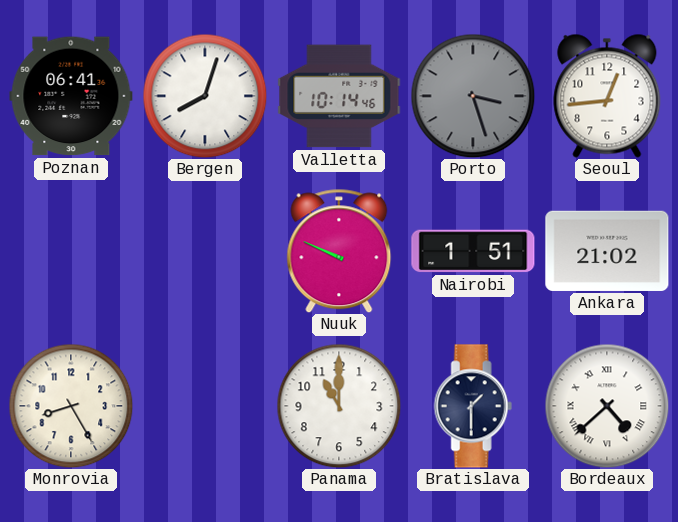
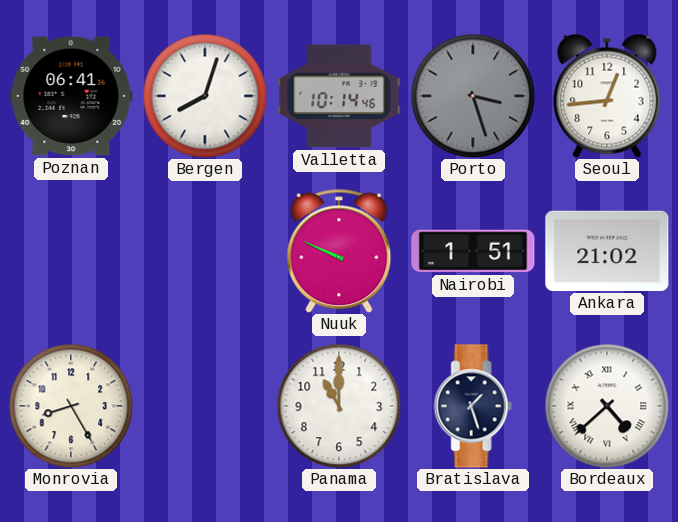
Bratislava: 1:30 -> 1:27 (473, 406)
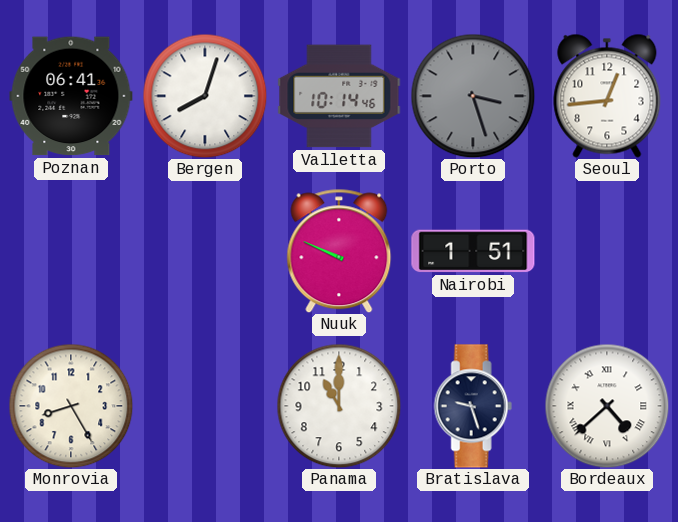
Ankara: 21:02 -> none (607, 251)
Bratislava: 1:27 -> 9:27 (473, 406)
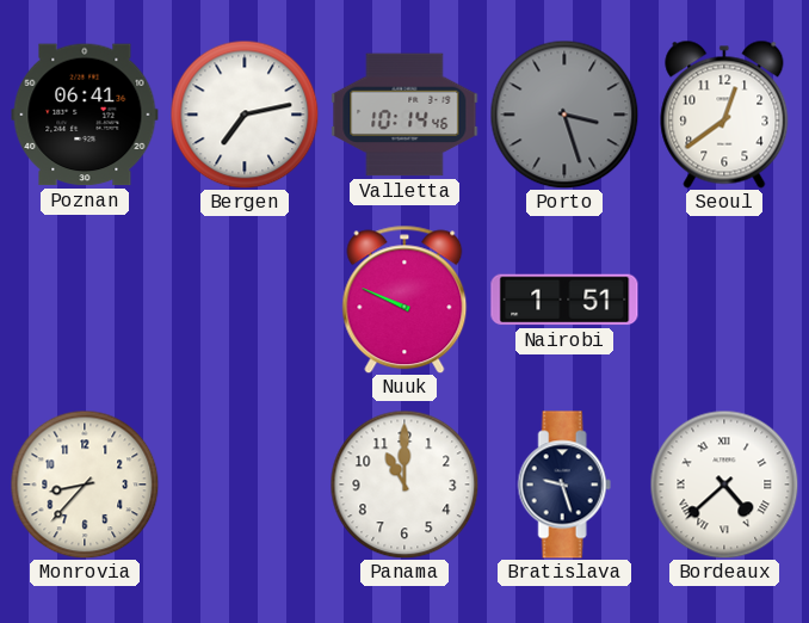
Bergen: 8:03 -> 7:13 (245, 115)
Seoul: 12:44 -> 12:39 (724, 115)
Monrovia: 8:25 -> 8:37 (85, 485)
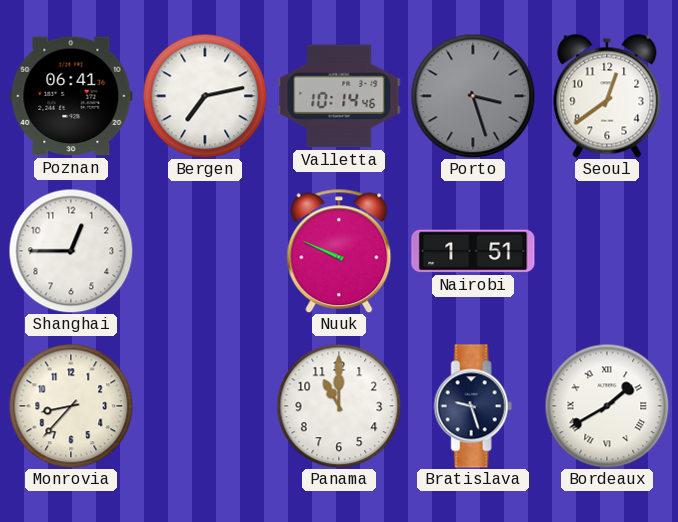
Shanghai: none -> 12:45 (71, 251)
Bordeaux: 4:38 -> 1:40 (607, 406)
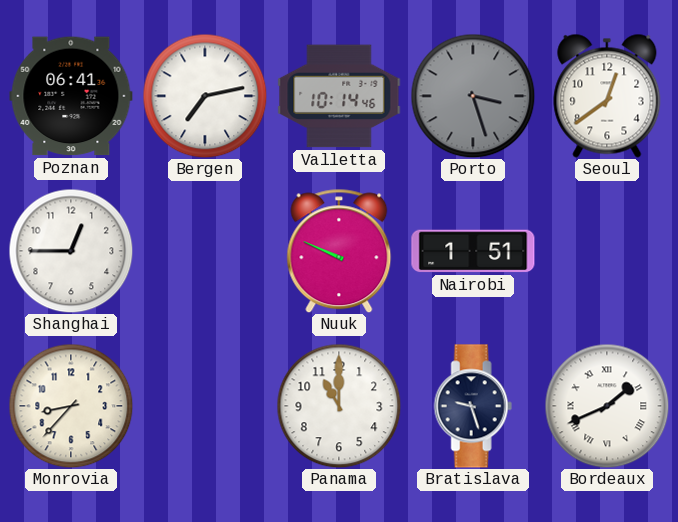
Bordeaux: 1:40 -> 1:41 (607, 406)
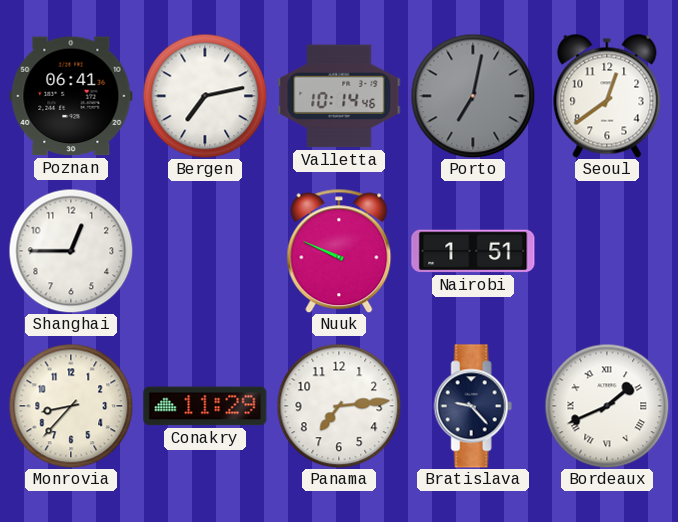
Porto: 3:27 -> 7:02 (473, 96)
Conakry: none -> 11:29 (205, 406)
Panama: 11:00 -> 7:14 (339, 406)
Bratislava: 9:27 -> 9:23 (473, 406)
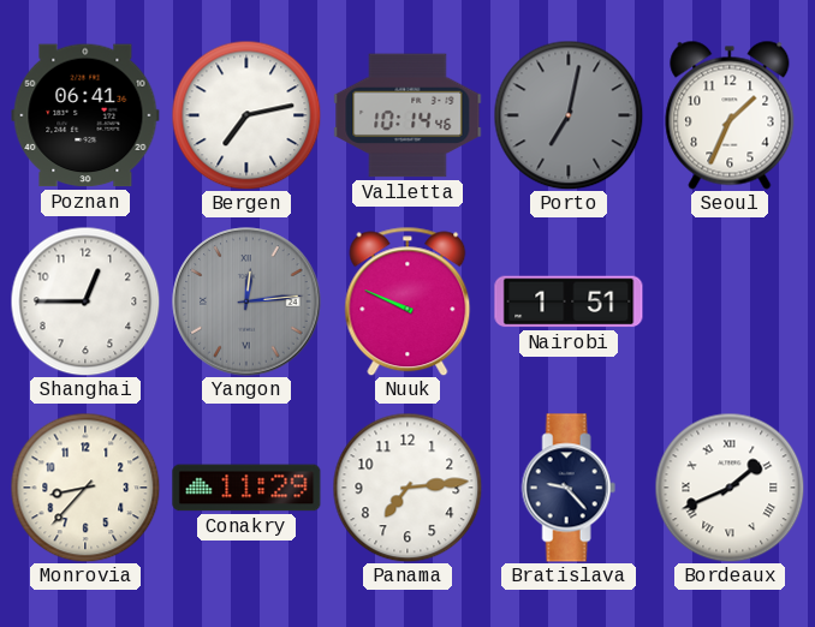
Seoul: 12:39 -> 1:34 (730, 115)
Yangon: none -> 12:14 (246, 301)
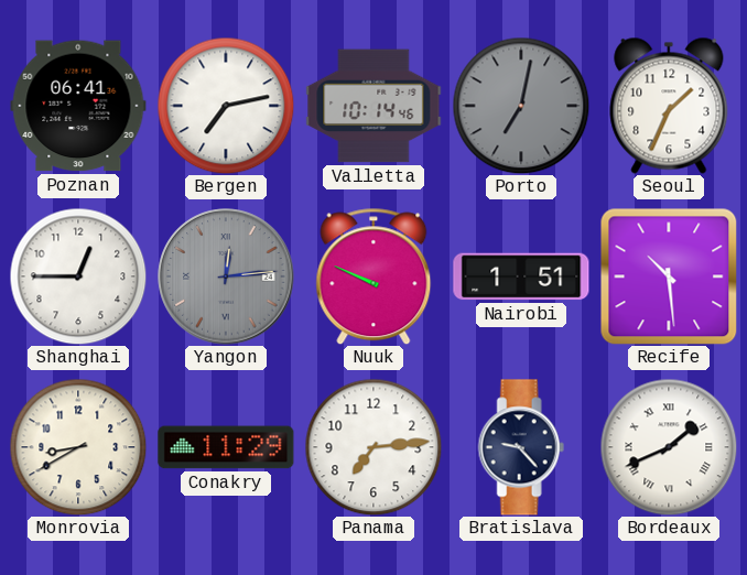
Recife: none -> 10:29 (669, 276)
Monrovia: 8:37 -> 8:40 (78, 447)
